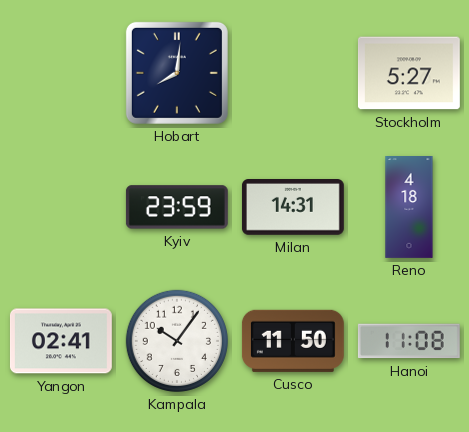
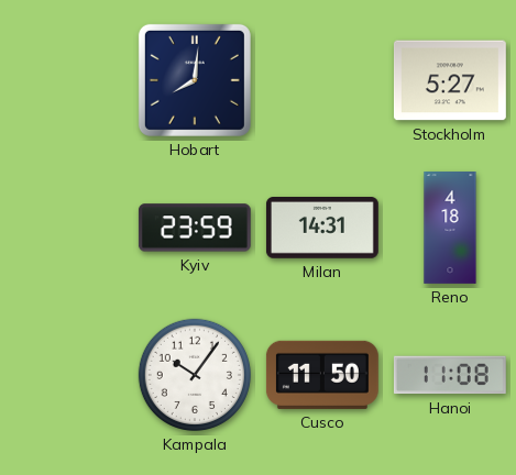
Yangon: 02:41 -> none (61, 341)
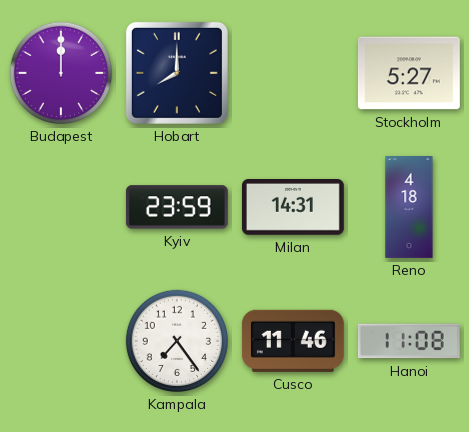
Budapest: none -> 12:00 (61, 73)
Hobart: 8:01 -> 8:00 (177, 73)
Kampala: 10:06 -> 7:24 (177, 341)
Cusco: 11:50 -> 11:46 (293, 341)
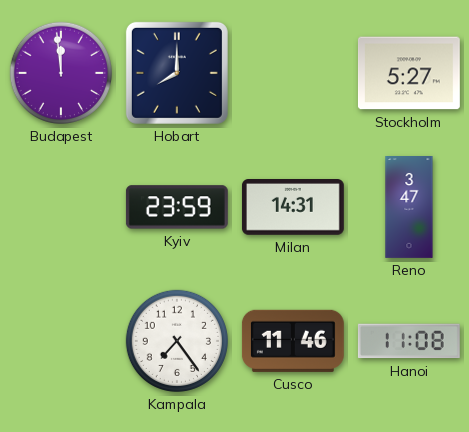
Budapest: 12:00 -> 11:59 (61, 73)
Reno: 4:18 -> 3:47 (409, 208)
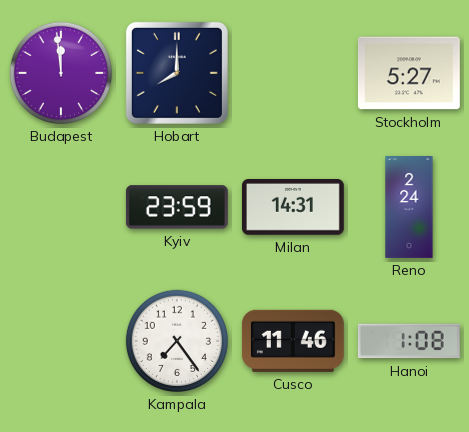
Reno: 3:47 -> 2:24 (409, 208)
Hanoi: 11:08 -> 1:08 (409, 341)
